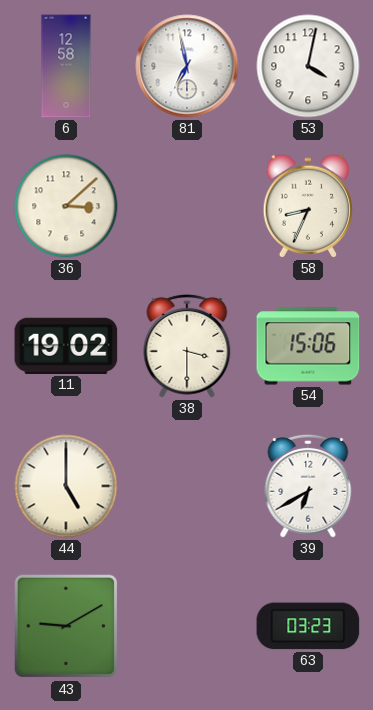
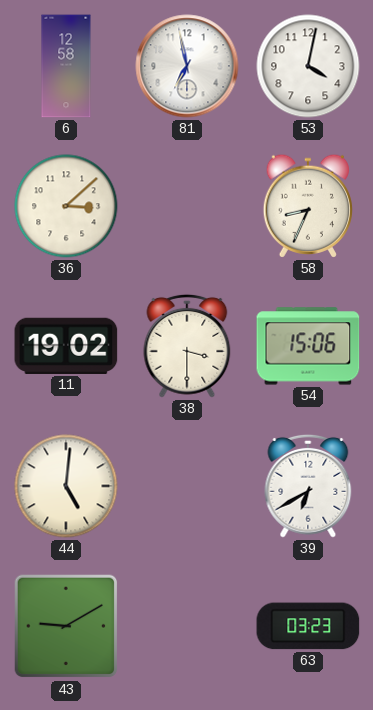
44: 5:00 -> 5:01 (66, 486)
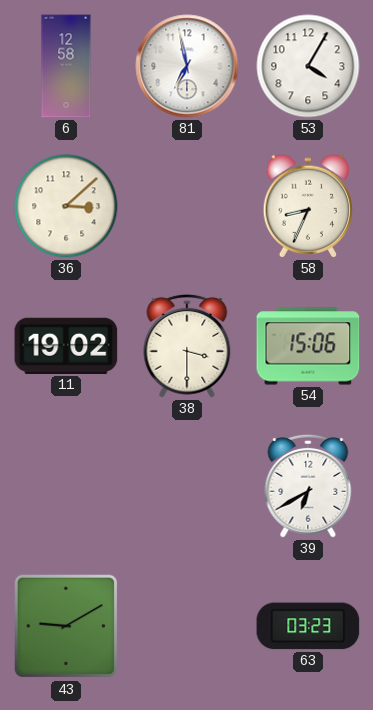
53: 4:02 -> 4:05 (308, 66)
44: 5:01 -> none (66, 486)
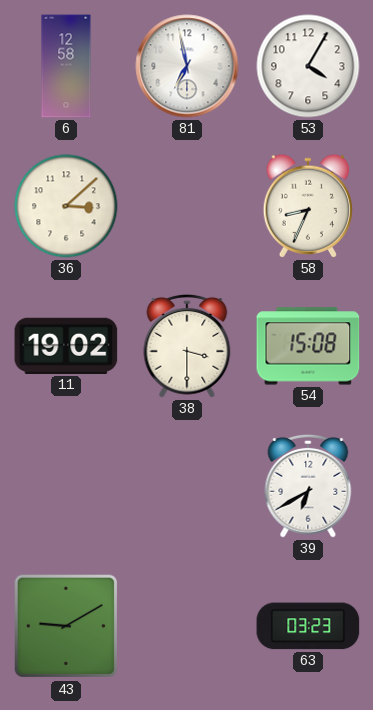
54: 15:06 -> 15:08 (308, 346)
